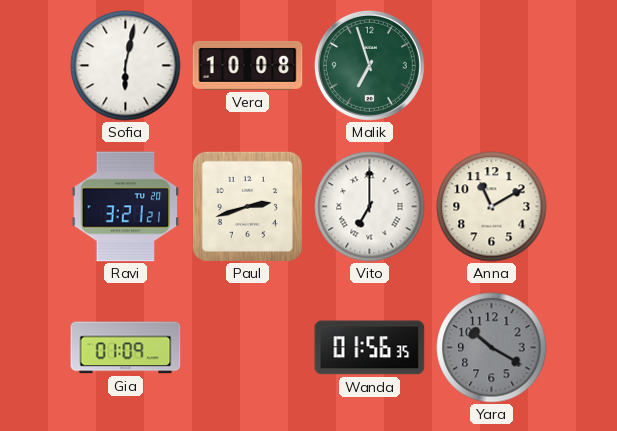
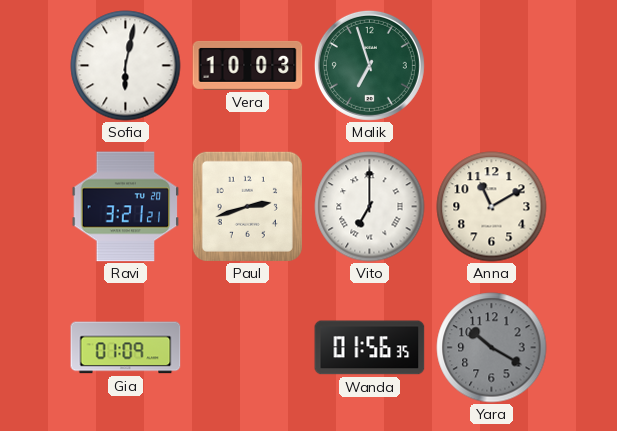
Vera: 10:08 -> 10:03 (248, 65)
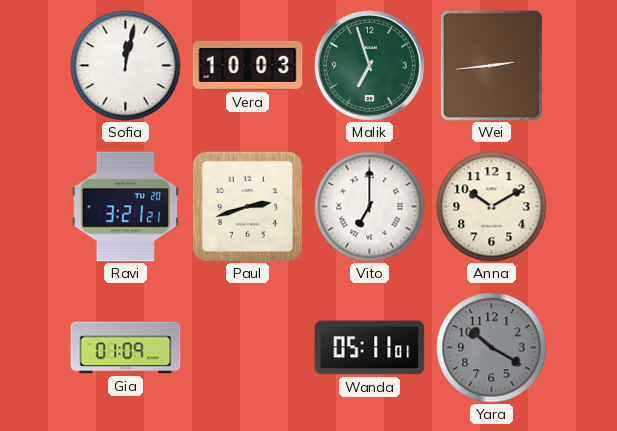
Sofia: 6:02 -> 12:02 (126, 66)
Wei: none -> 2:44 (491, 65)
Anna: 11:10 -> 10:10 (492, 207)
Wanda: 01:56 -> 05:11 (370, 348)
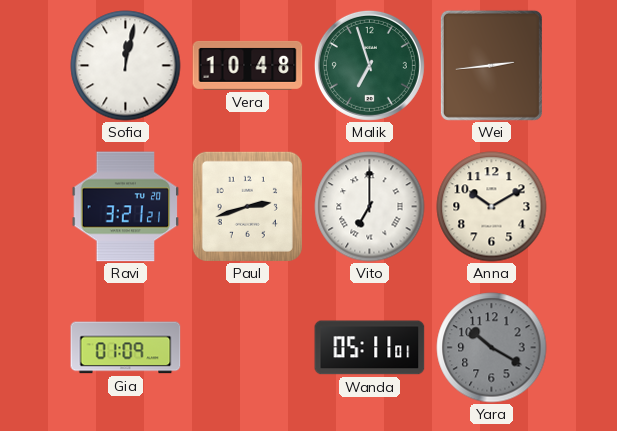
Vera: 10:03 -> 10:48 (248, 65)
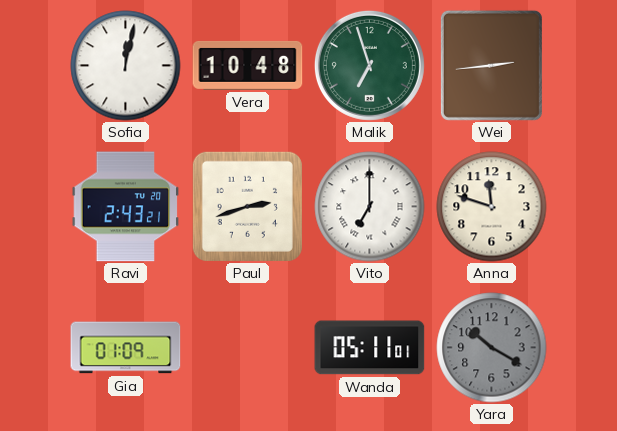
Ravi: 3:21 -> 2:43 (126, 207)
Anna: 10:10 -> 11:48 (492, 207)
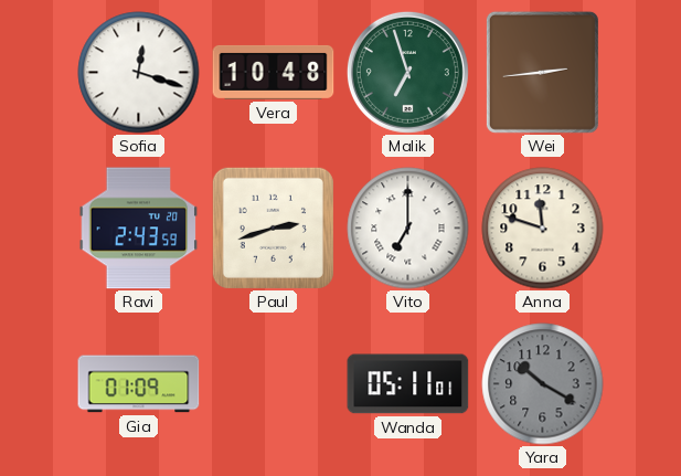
Sofia: 12:02 -> 12:18 (139, 73)
Ravi: 2:43:21 -> 2:43:59 (139, 229)
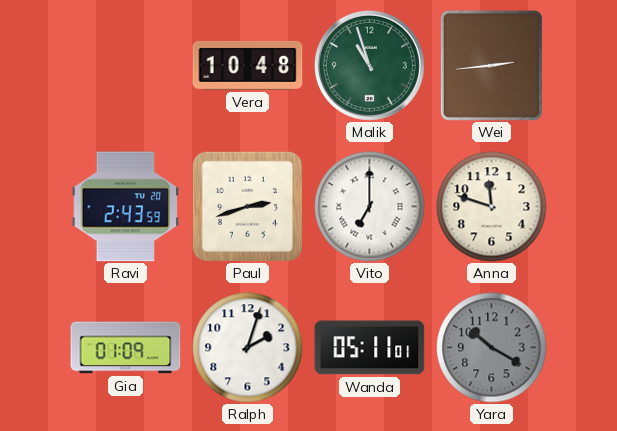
Sofia: 12:18 -> none (139, 73)
Malik: 6:57 -> 10:57 (369, 65)
Ralph: none -> 2:03 (248, 348)
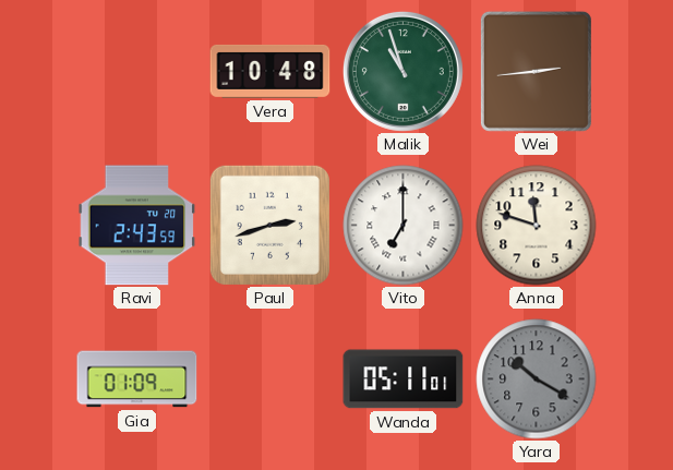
Ralph: 2:03 -> none (248, 348)
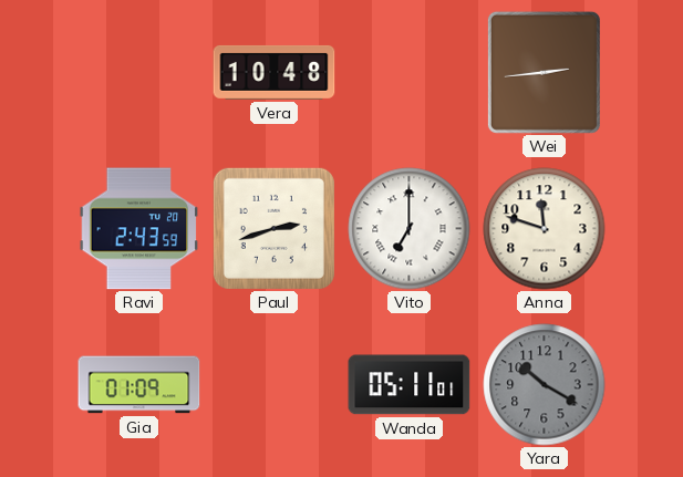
Malik: 10:57 -> none (402, 71)
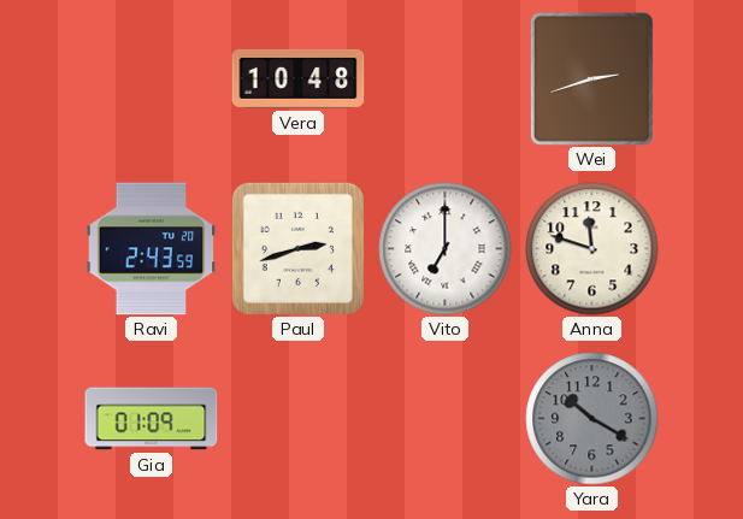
Wei: 2:44 -> 2:42 (591, 78)
Wanda: 05:11 -> none (410, 385)
